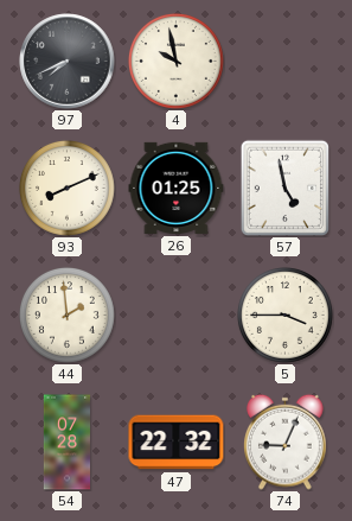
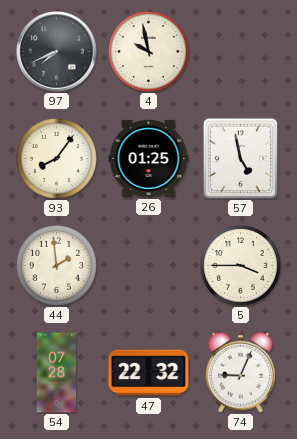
93: 8:11 -> 8:06 (56, 158)
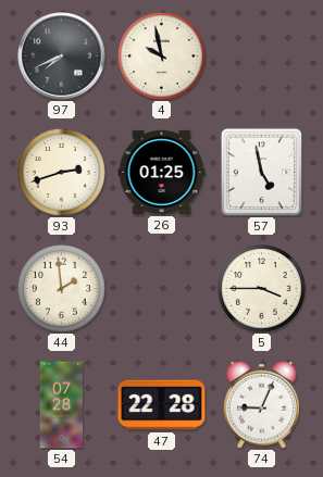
93: 8:06 -> 2:42 (61, 172)
47: 22:32 -> 22:28 (162, 405)
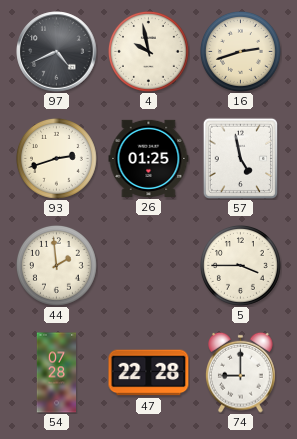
97: 7:41 -> 4:41 (57, 52)
16: none -> 2:42 (240, 51)
74: 9:04 -> 9:00 (241, 372)
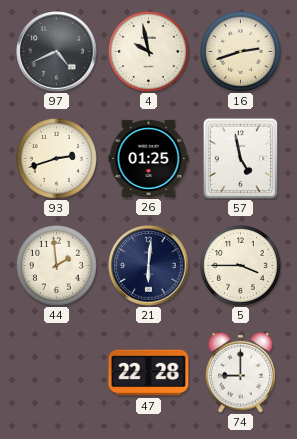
21: none -> 6:01 (149, 266)
54: 07:28 -> none (57, 373)
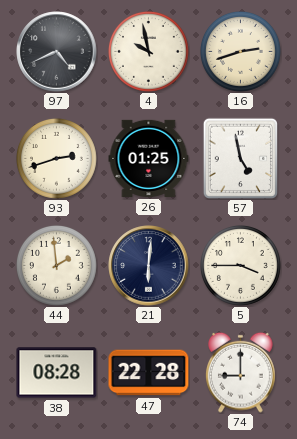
38: none -> 08:28 (57, 373)
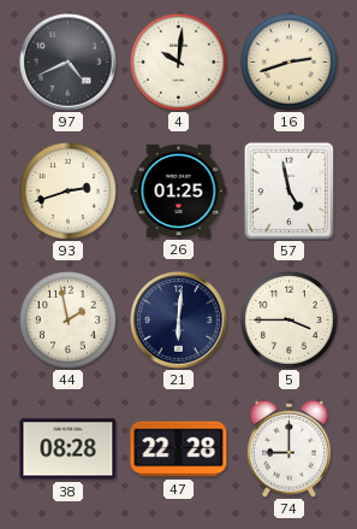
4: 9:58 -> 10:01 (178, 61)
44: 1:59 -> 1:58 (67, 319)
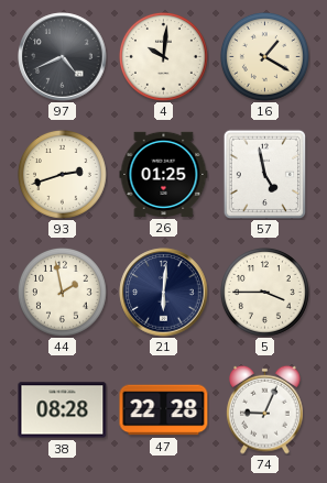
16: 2:42 -> 1:20 (264, 56)
74: 9:00 -> 9:04 (265, 409)
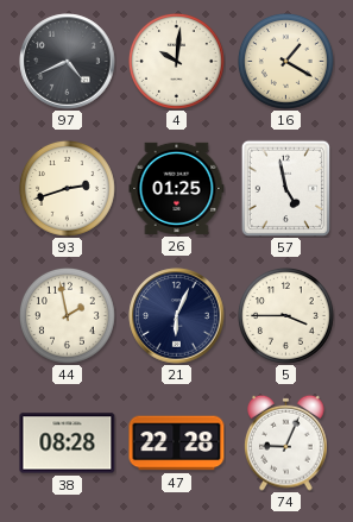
21: 6:01 -> 6:04 (177, 316)
